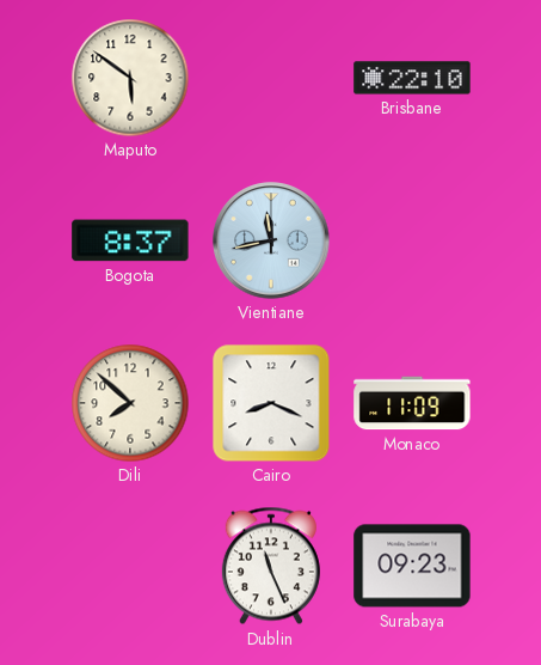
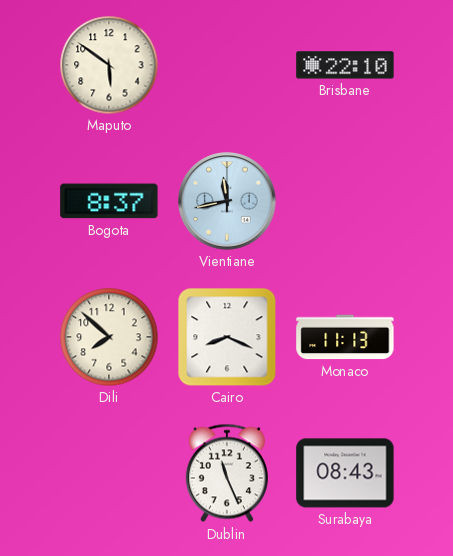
Monaco: 11:09 -> 11:13 (345, 337)
Surabaya: 09:23 -> 08:43 (345, 473)
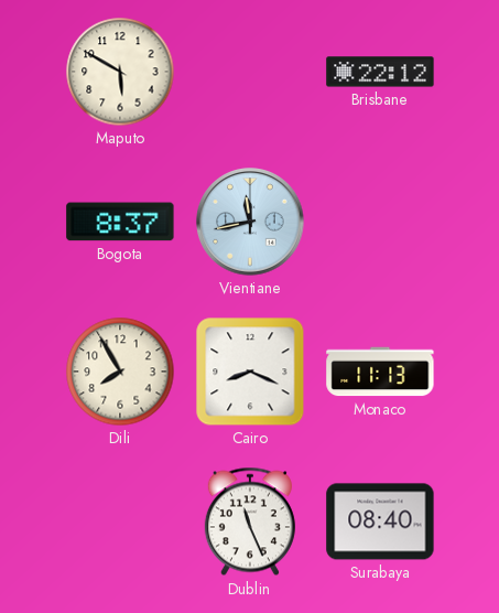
Maputo: 5:51 -> 5:50 (120, 72)
Brisbane: 22:10 -> 22:12 (380, 72)
Dili: 7:52 -> 7:55 (120, 372)
Surabaya: 08:43 -> 08:40 (380, 521)
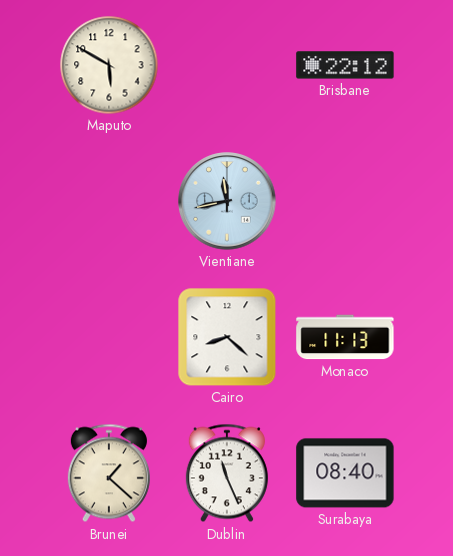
Bogota: 8:37 -> none (120, 222)
Dili: 7:55 -> none (120, 372)
Cairo: 8:19 -> 8:22 (227, 337)
Brunei: none -> 1:22 (109, 473)
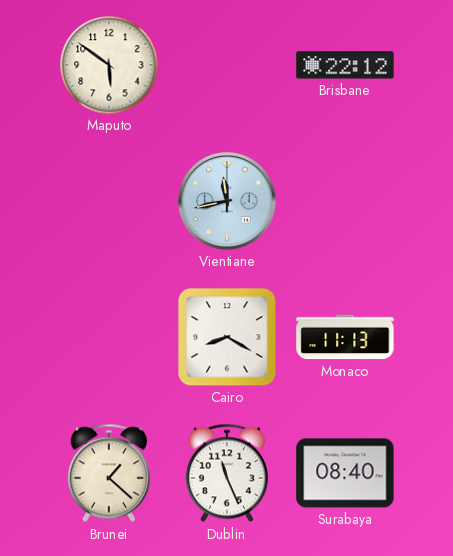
Maputo: 5:50 -> 5:51 (109, 65)
Cairo: 8:22 -> 8:20 (227, 337)
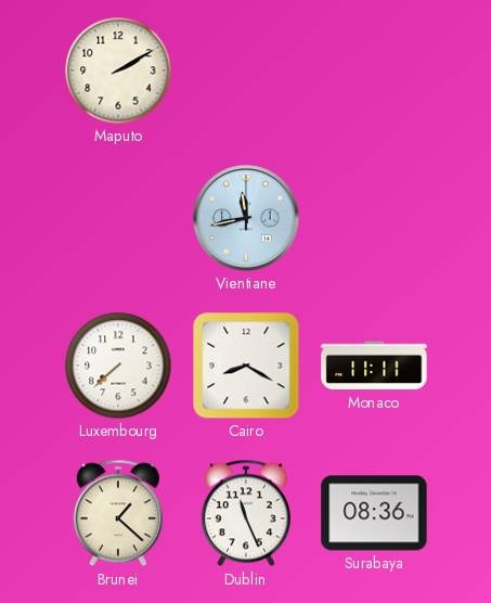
Maputo: 5:51 -> 2:10 (118, 70)
Brisbane: 22:12 -> none (345, 65)
Luxembourg: none -> 7:38 (118, 365)
Monaco: 11:13 -> 11:11 (374, 365)
Surabaya: 08:40 -> 08:36 (374, 513)
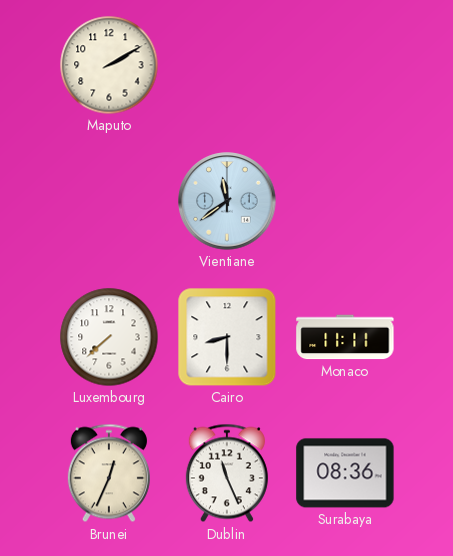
Vientiane: 11:43 -> 11:39 (227, 201)
Cairo: 8:20 -> 8:30 (227, 337)
Brunei: 1:22 -> 12:34 (109, 473)
